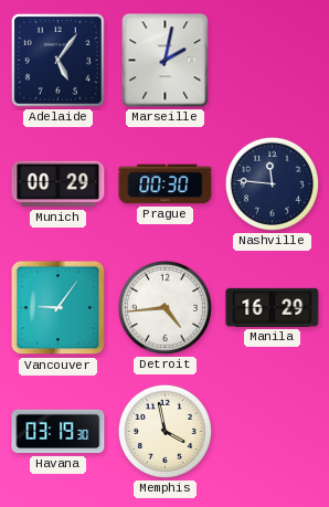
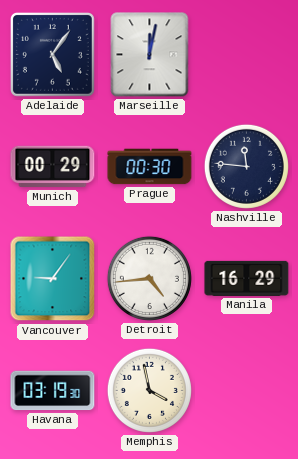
Marseille: 2:02 -> 12:02 (150, 55)
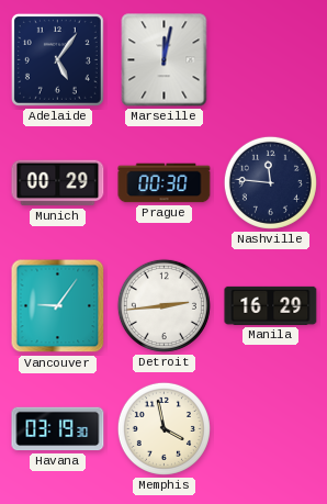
Detroit: 4:44 -> 2:44 (163, 305)
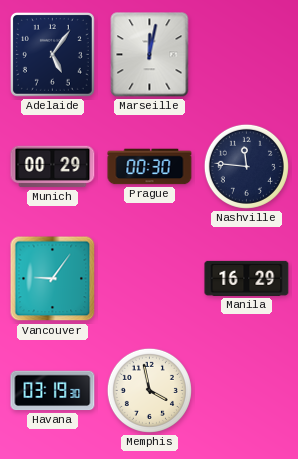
Detroit: 2:44 -> none (163, 305)
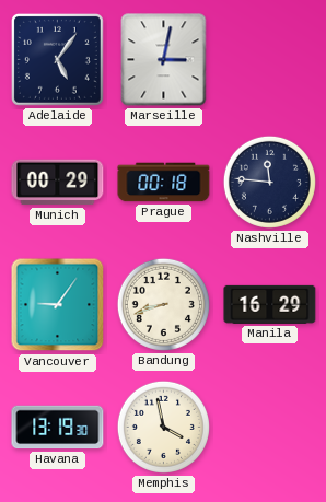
Marseille: 12:02 -> 3:02 (164, 60)
Prague: 00:30 -> 00:18 (164, 183)
Bandung: none -> 8:42 (163, 304)
Havana: 03:19 -> 13:19 (58, 428)
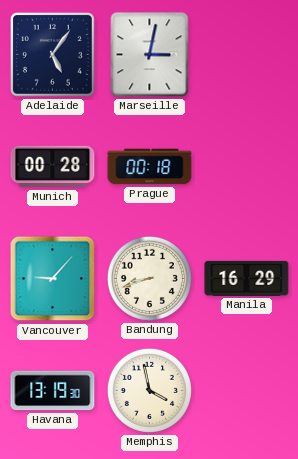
Munich: 00:29 -> 00:28 (53, 167)
Nashville: 11:46 -> none (269, 182)
Vancouver: 9:06 -> 9:07 (53, 279)
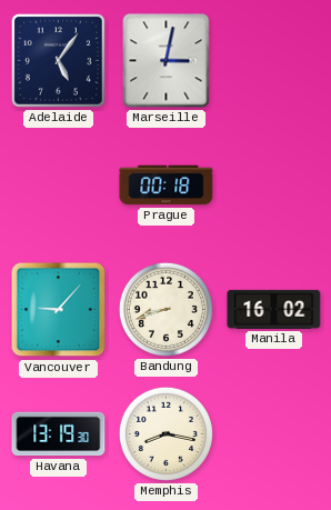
Munich: 00:28 -> none (53, 167)
Manila: 16:29 -> 16:02 (274, 309)
Memphis: 3:58 -> 8:17 (165, 433)
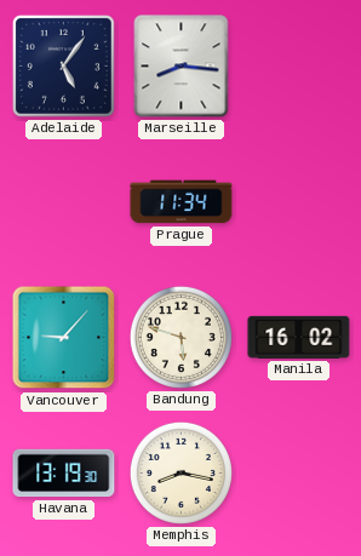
Marseille: 3:02 -> 8:16 (182, 67)
Prague: 00:18 -> 11:34 (182, 202)
Bandung: 8:42 -> 5:48 (180, 337)
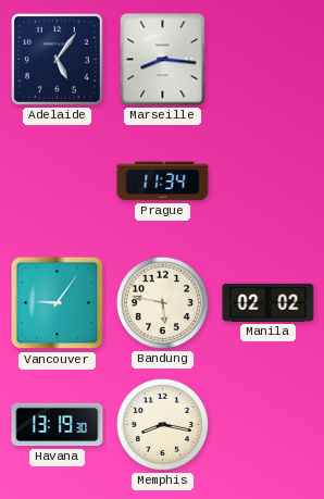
Vancouver: 9:07 -> 9:06 (58, 303)
Bandung: 5:48 -> 5:47 (162, 302)
Manila: 16:02 -> 02:02 (269, 302)
